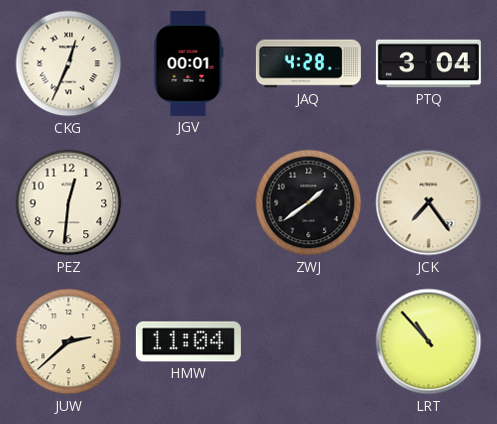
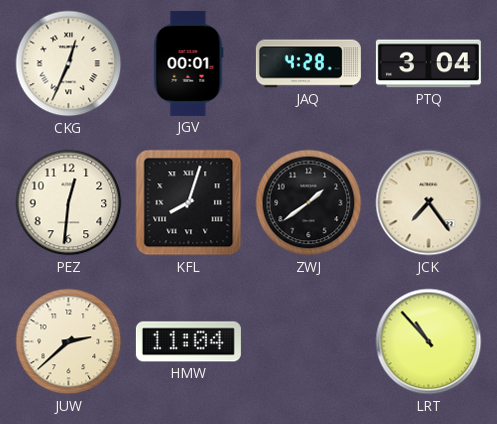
KFL: none -> 8:03 (189, 203)
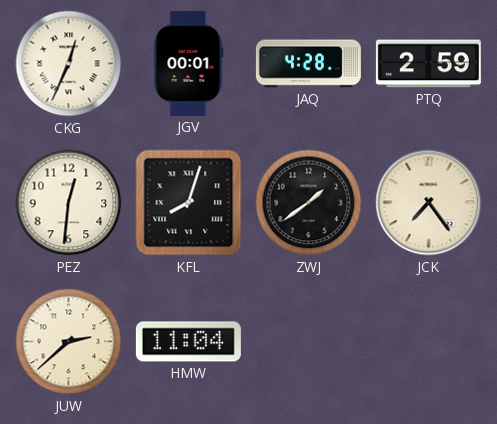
PTQ: 3:04 -> 2:59 (428, 64)
LRT: 10:53 -> none (429, 342)
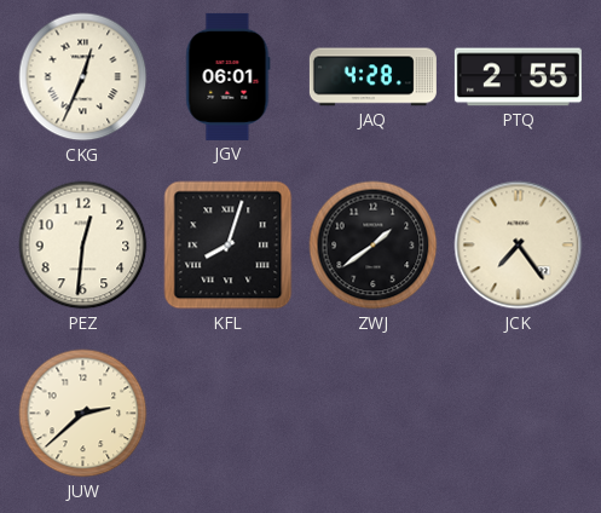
JGV: 00:01 -> 06:01 (229, 76)
PTQ: 2:59 -> 2:55 (518, 77)
HMW: 11:04 -> none (188, 342)
